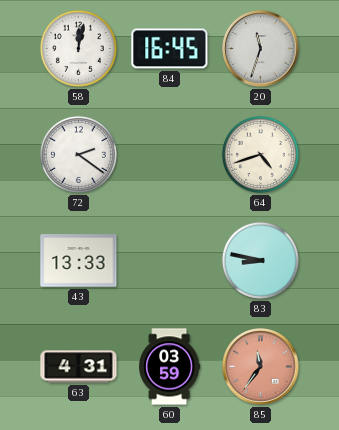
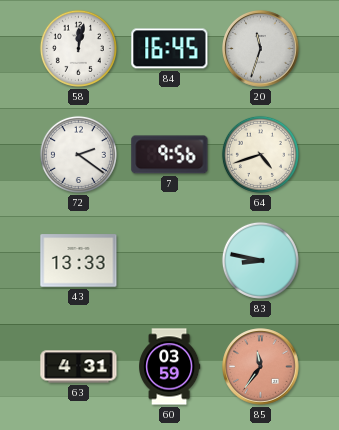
7: none -> 9:56 (170, 155)
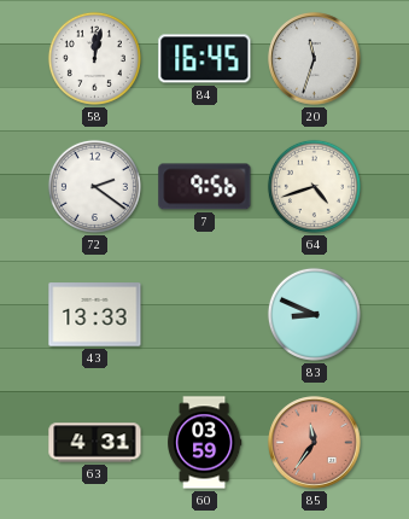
83: 8:47 -> 8:49 (314, 314)
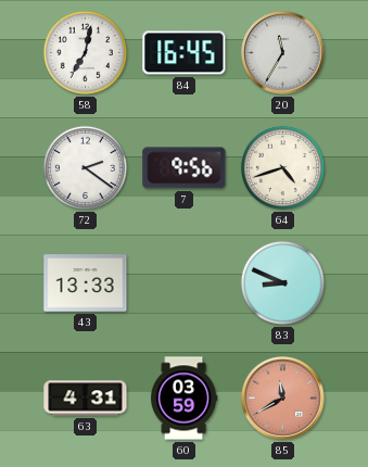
58: 12:02 -> 7:02 (85, 52)
20: 11:33 -> 11:35 (283, 53)
85: 11:36 -> 11:40 (283, 399)
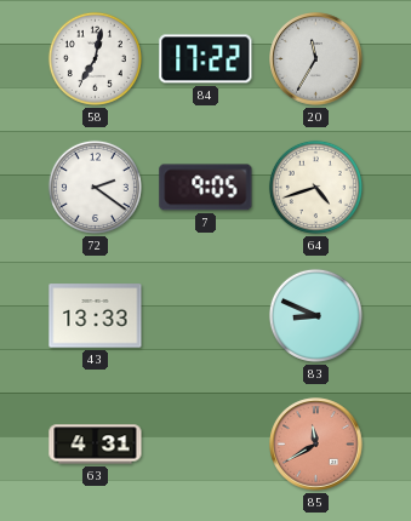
84: 16:45 -> 17:22 (206, 59)
7: 9:56 -> 9:05 (206, 188)
60: 03:59 -> none (185, 399)
